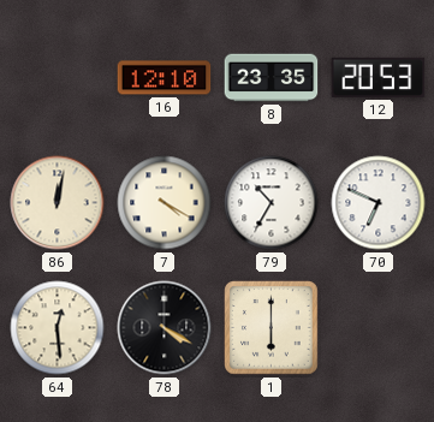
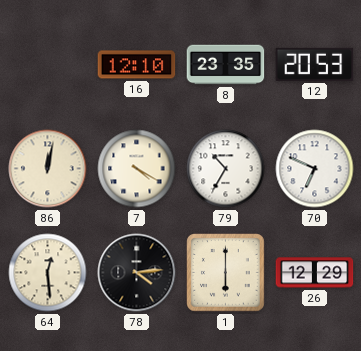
78: 4:20 -> 4:14 (137, 273)
26: none -> 12:29 (315, 273)
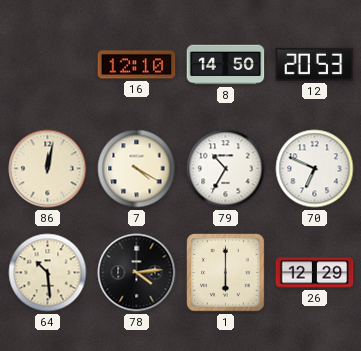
8: 23:35 -> 14:50 (226, 65)
64: 12:29 -> 10:29 (48, 273)
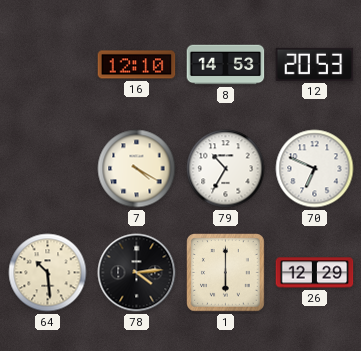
8: 14:50 -> 14:53 (226, 65)
86: 12:02 -> none (48, 169)
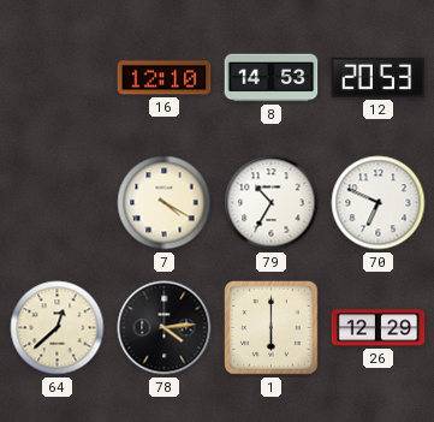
64: 10:29 -> 12:38 (58, 328)
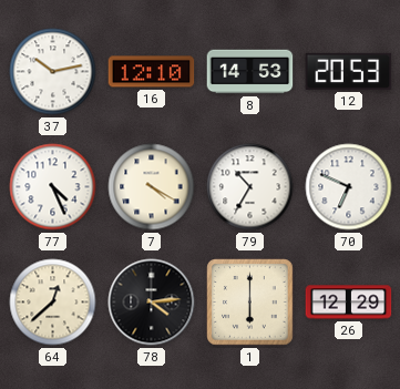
37: none -> 10:13 (53, 72)
77: none -> 4:26 (53, 187)
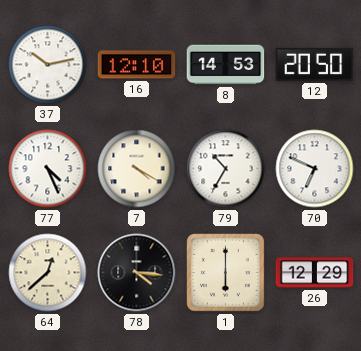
12: 20:53 -> 20:50 (315, 64)
78: 4:14 -> 4:16 (137, 273)
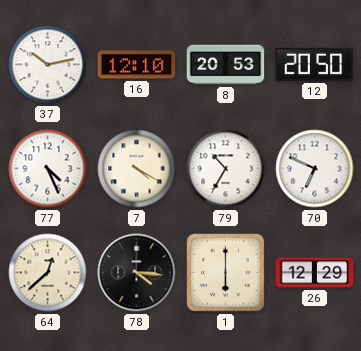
8: 14:53 -> 20:53 (226, 65)
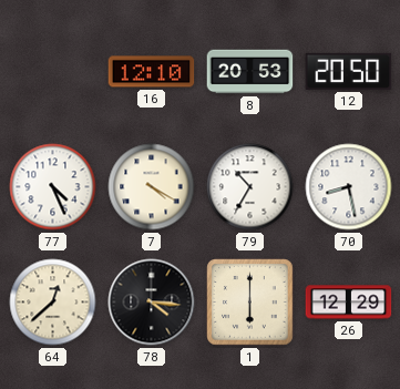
37: 10:13 -> none (48, 65)
70: 6:49 -> 8:28 (349, 187)
